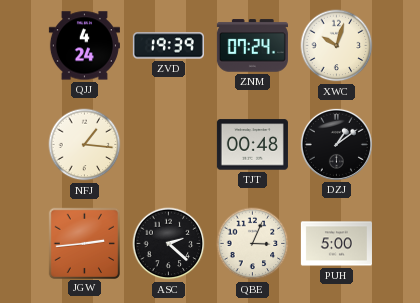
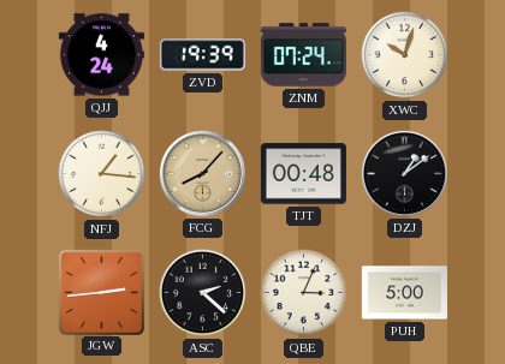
FCG: none -> 8:07 (202, 173)
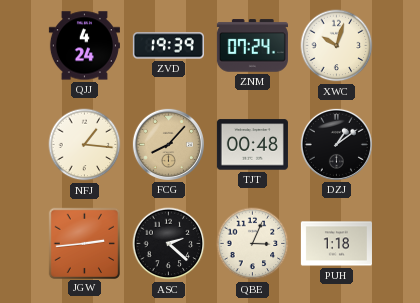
PUH: 5:00 -> 1:18 (336, 244)
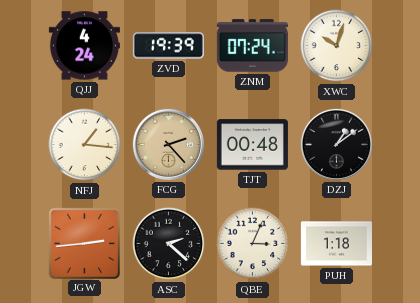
FCG: 8:07 -> 2:23 (168, 144)
